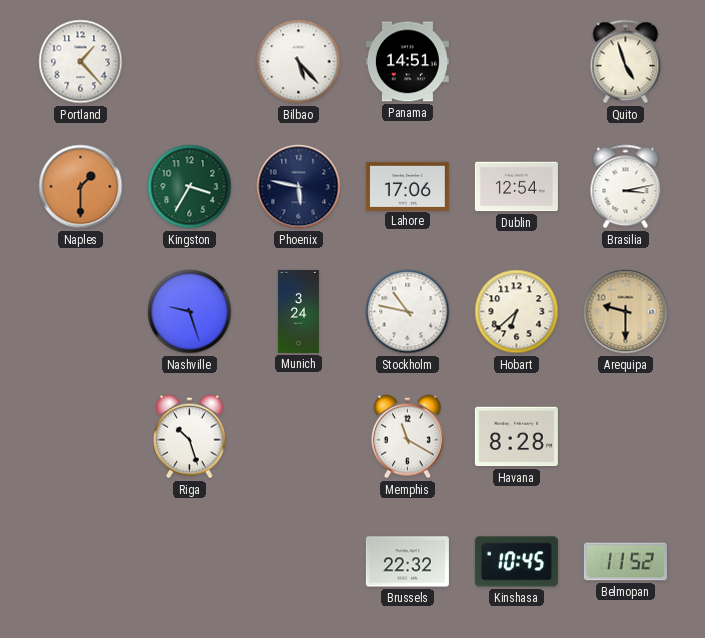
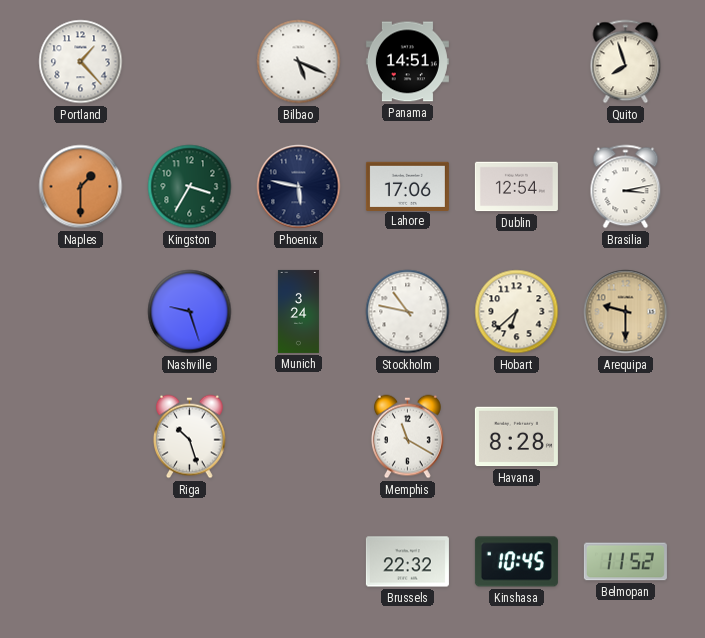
Bilbao: 5:23 -> 5:19 (299, 62)
Quito: 4:57 -> 7:57 (626, 62)
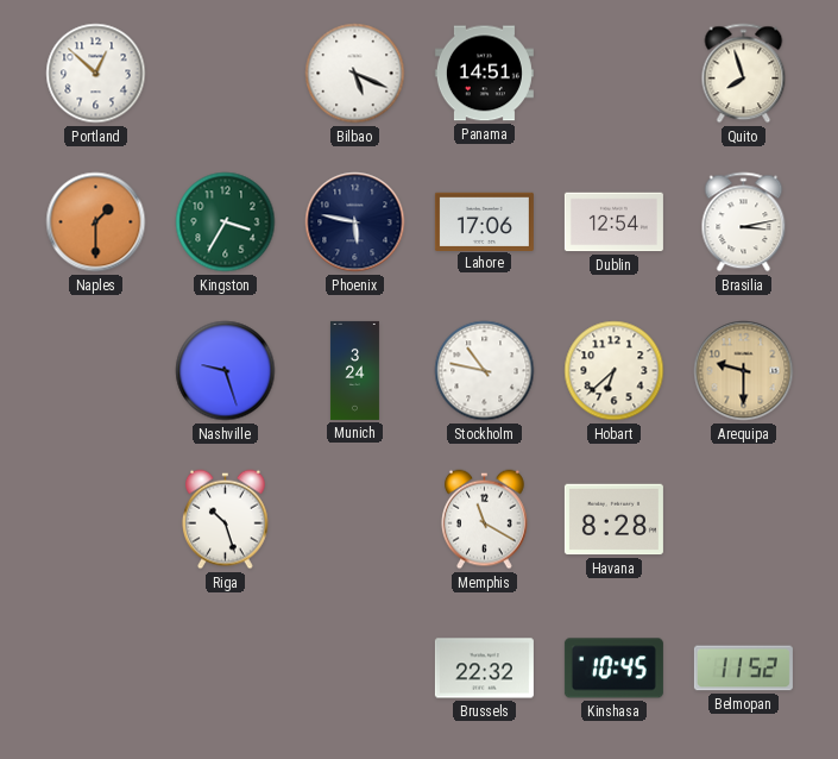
Portland: 1:23 -> 12:52 (96, 74)
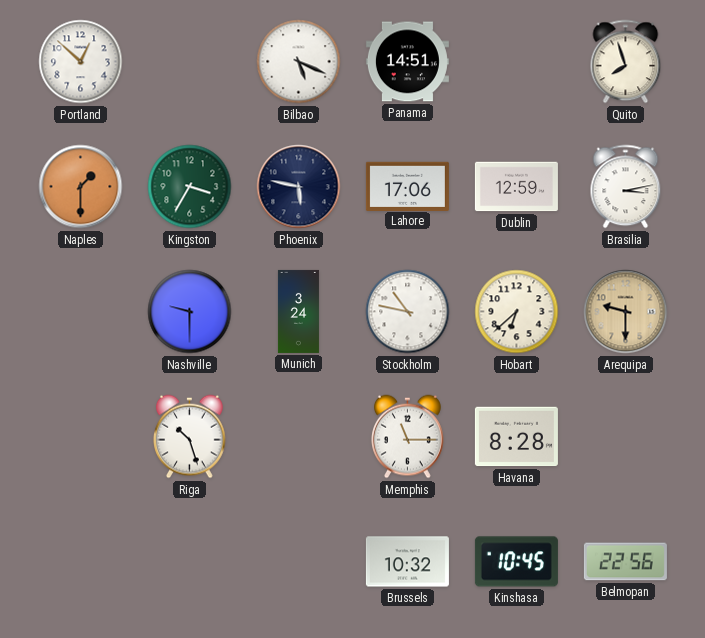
Dublin: 12:54 -> 12:59 (516, 187)
Nashville: 9:27 -> 9:30 (190, 312)
Memphis: 11:20 -> 11:15 (408, 437)
Brussels: 22:32 -> 10:32 (407, 562)
Belmopan: 11:52 -> 22:56 (625, 562)
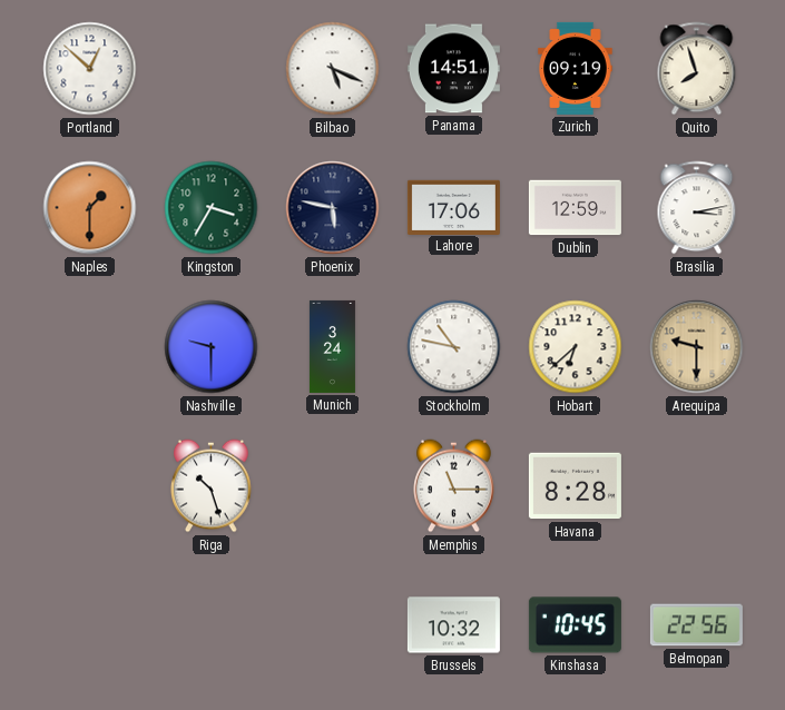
Zurich: none -> 09:19 (576, 68)
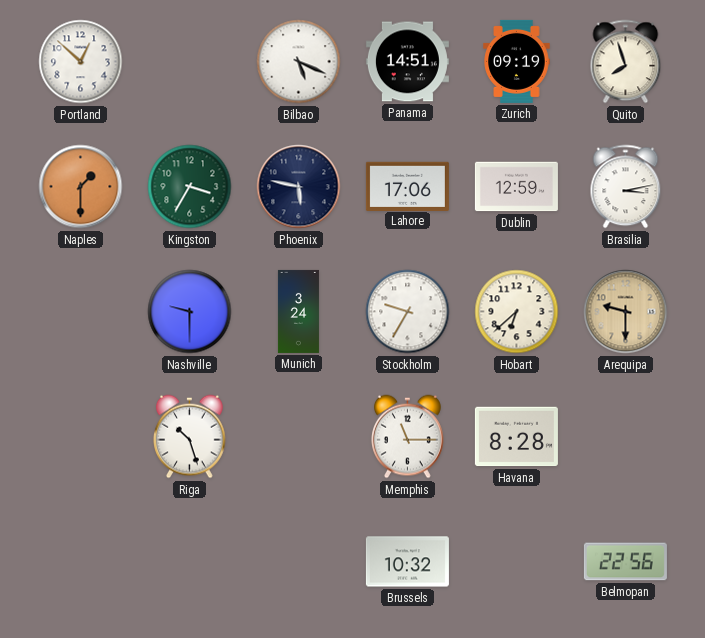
Stockholm: 10:47 -> 9:35 (408, 312)
Kinshasa: 10:45 -> none (575, 625)
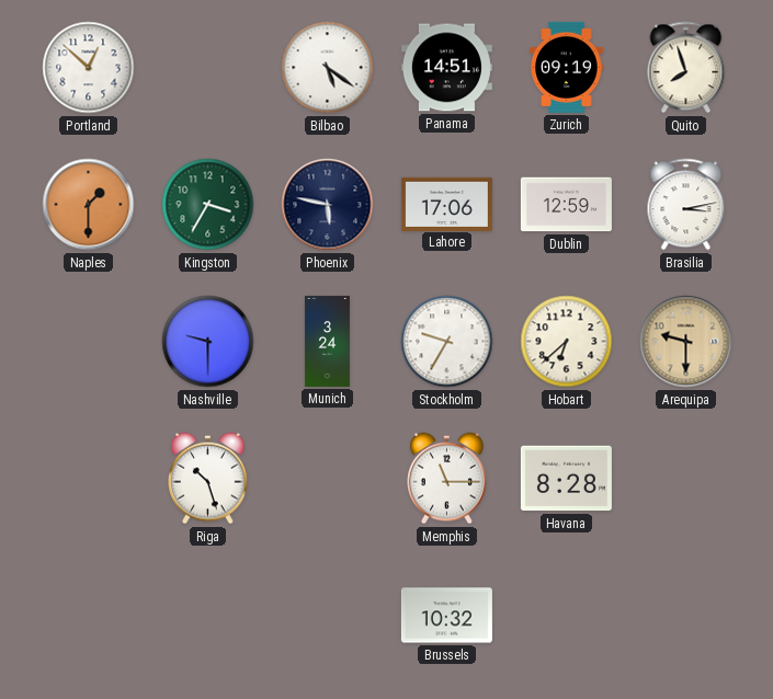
Bilbao: 5:19 -> 5:21 (328, 68)
Belmopan: 22:56 -> none (625, 562)
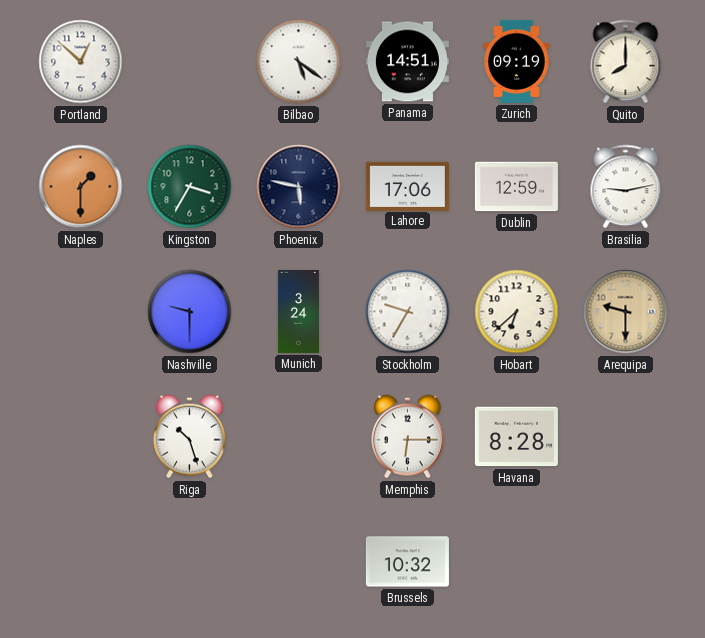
Quito: 7:57 -> 8:00 (626, 62)
Brasilia: 3:13 -> 9:13 (626, 187)
Memphis: 11:15 -> 6:15 (408, 437)
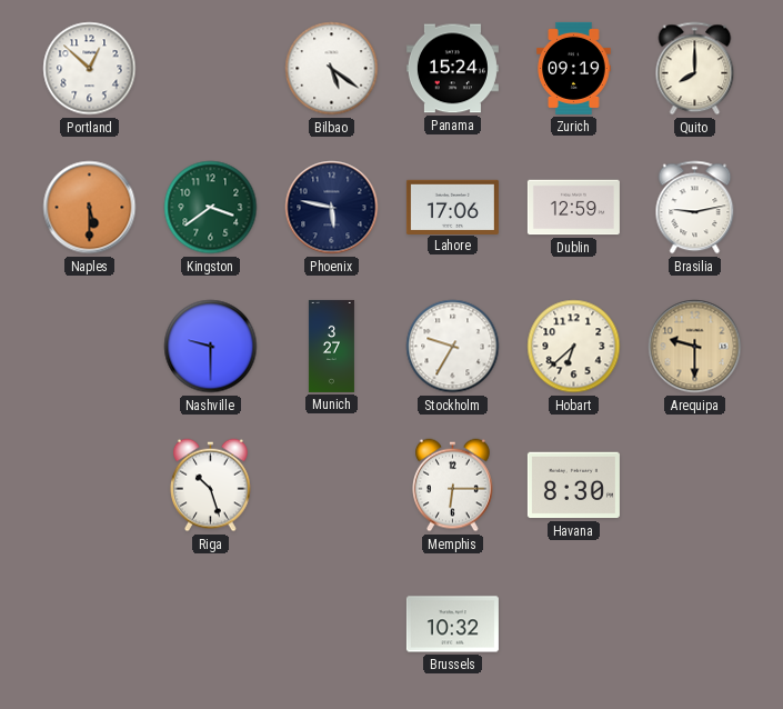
Panama: 14:51 -> 15:24 (452, 69)
Naples: 1:30 -> 5:30 (90, 208)
Kingston: 3:35 -> 3:39 (211, 208)
Munich: 3:24 -> 3:27 (331, 346)
Havana: 8:28 -> 8:30 (573, 486)
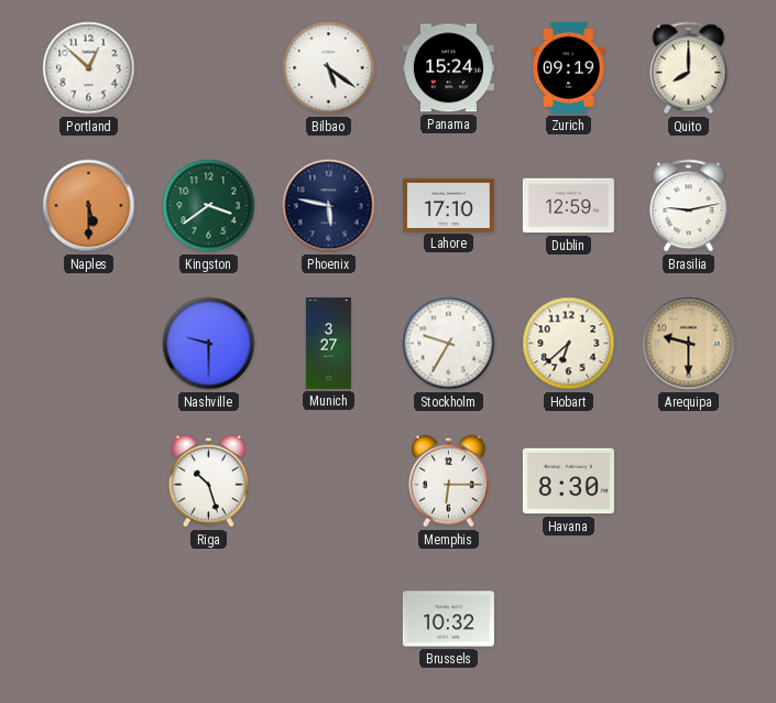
Lahore: 17:06 -> 17:10 (448, 205)
